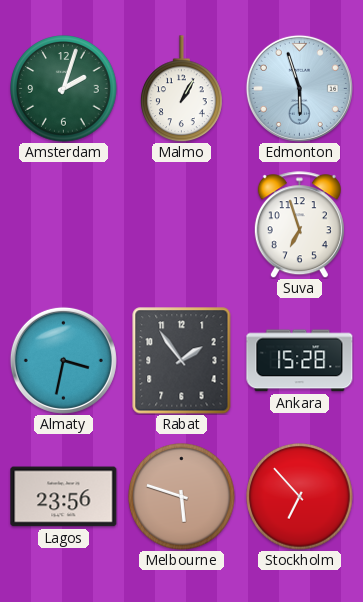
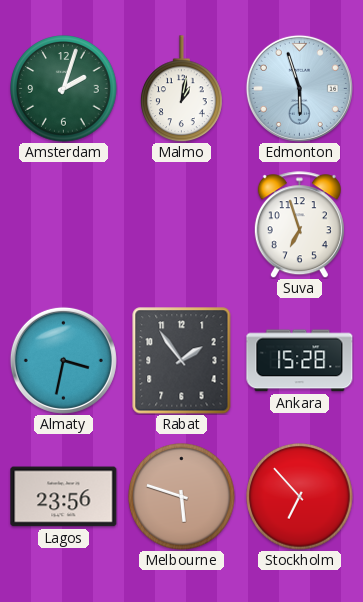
Malmo: 1:05 -> 1:02 (182, 89)
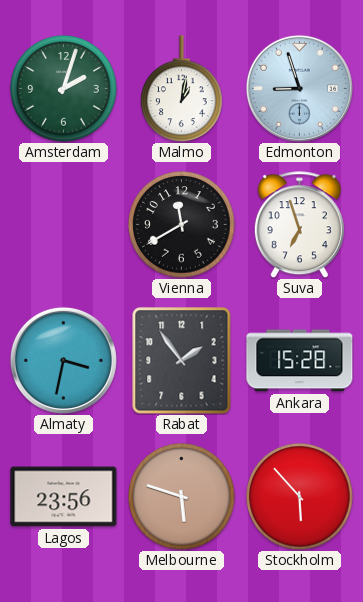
Edmonton: 5:57 -> 8:57 (299, 88)
Vienna: none -> 11:40 (182, 225)
Stockholm: 6:53 -> 5:53 (300, 497)
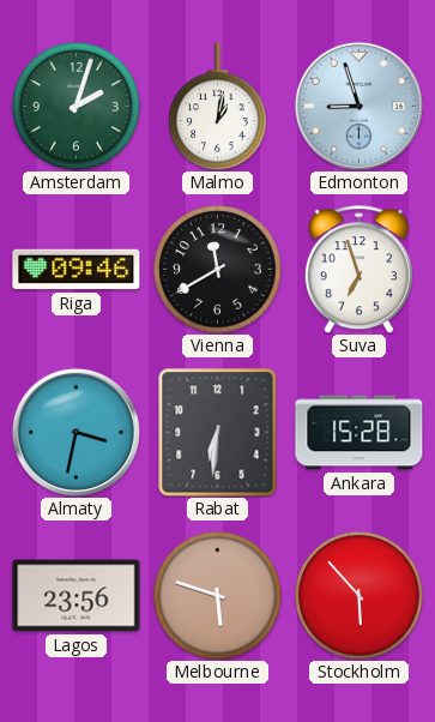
Riga: none -> 09:46 (77, 270)
Rabat: 1:54 -> 6:31 (218, 433)
